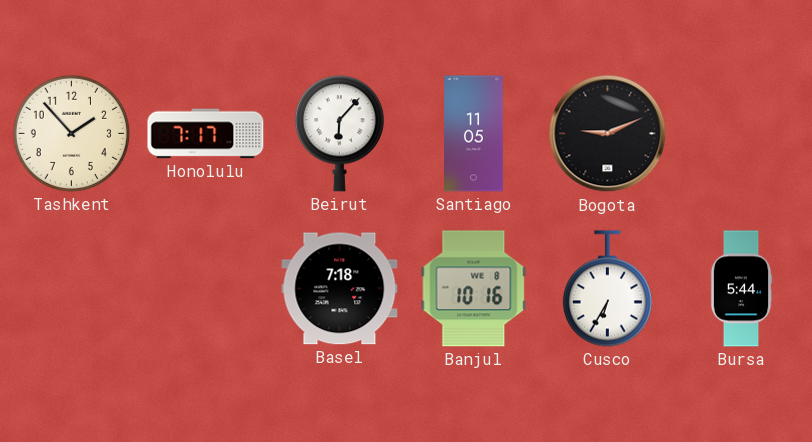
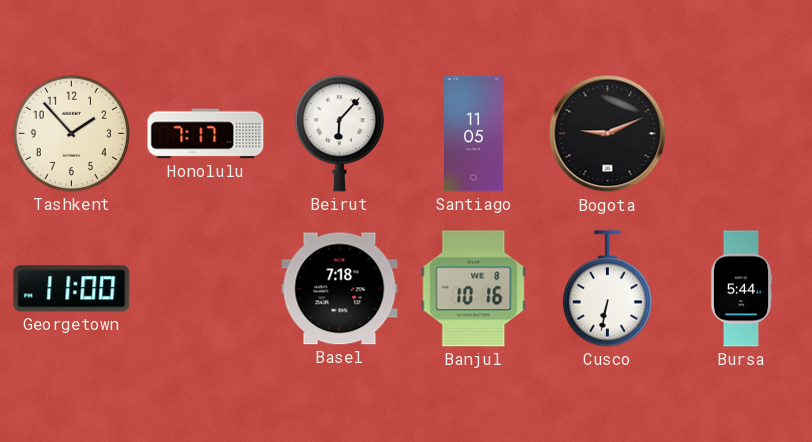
Georgetown: none -> 11:00 (72, 289)
Cusco: 6:35 -> 6:32 (607, 289)
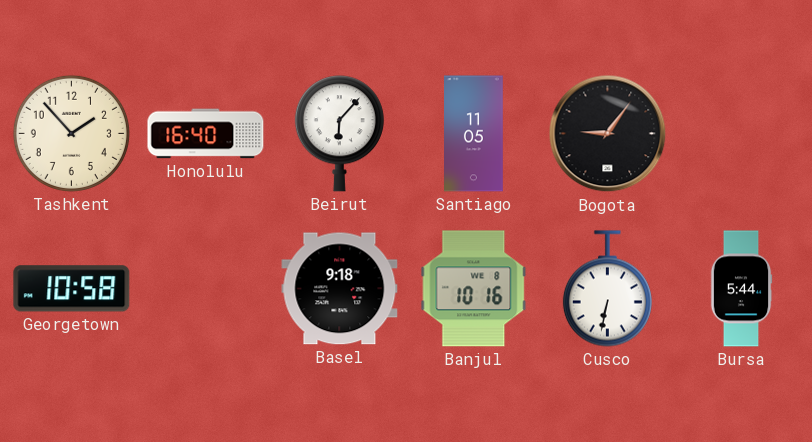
Honolulu: 7:17 -> 16:40 (206, 134)
Bogota: 9:11 -> 9:06 (608, 134)
Georgetown: 11:00 -> 10:58 (72, 289)
Basel: 7:18 -> 9:18 (340, 289)
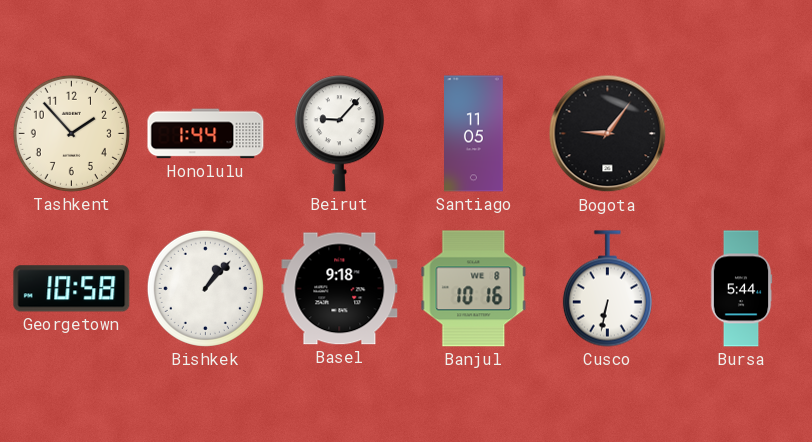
Honolulu: 16:40 -> 1:44 (206, 134)
Beirut: 6:07 -> 9:07 (339, 134)
Bishkek: none -> 1:07 (205, 288)
